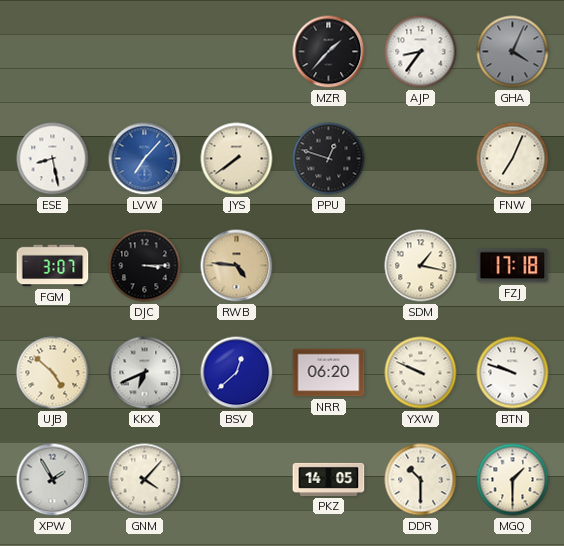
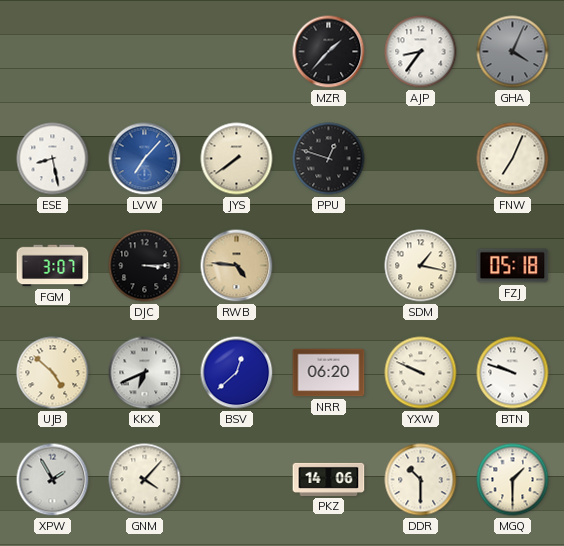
FZJ: 17:18 -> 05:18 (513, 266)
PKZ: 14:05 -> 14:06 (329, 479)
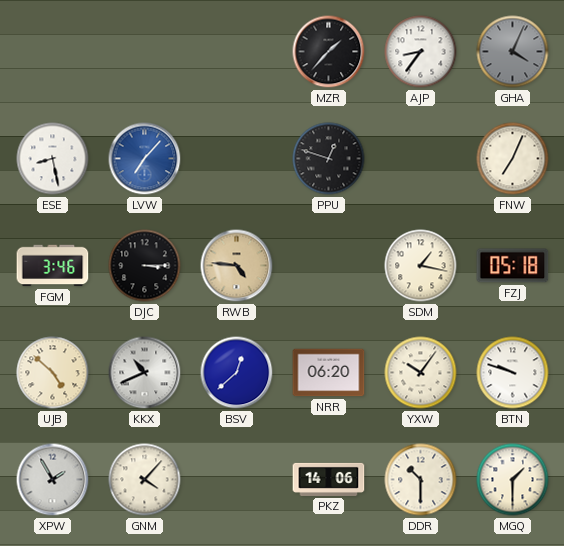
JYS: 7:39 -> none (237, 159)
FGM: 3:07 -> 3:46 (53, 266)
KKX: 6:41 -> 10:41 (145, 373)
YXW: 9:49 -> 10:06 (421, 373)
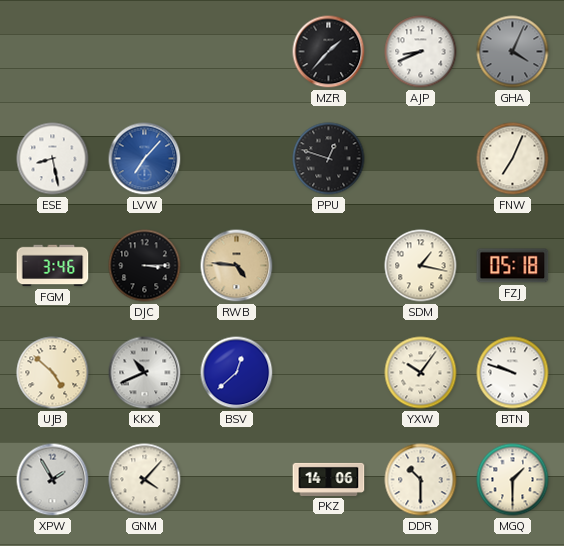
AJP: 8:36 -> 8:41 (421, 52)
NRR: 06:20 -> none (329, 373)
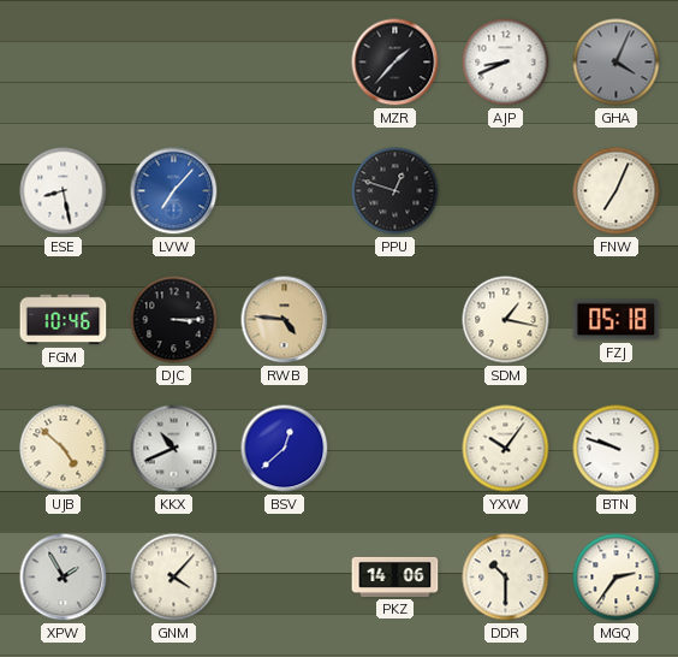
FGM: 3:46 -> 10:46 (64, 320)
MGQ: 1:30 -> 2:36 (617, 578)
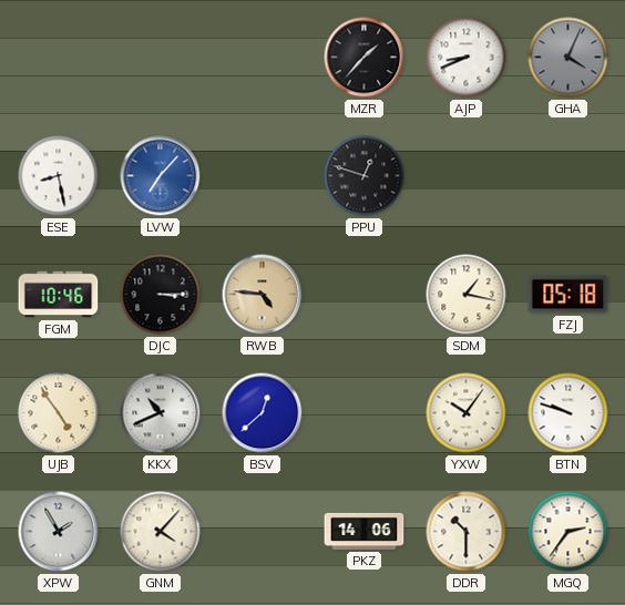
FNW: 7:04 -> none (617, 191)
UJB: 4:52 -> 4:54 (59, 413)
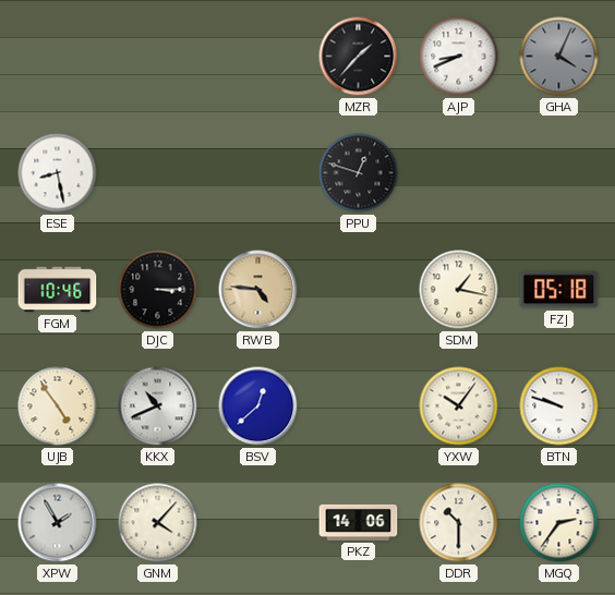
LVW: 7:07 -> none (161, 176)
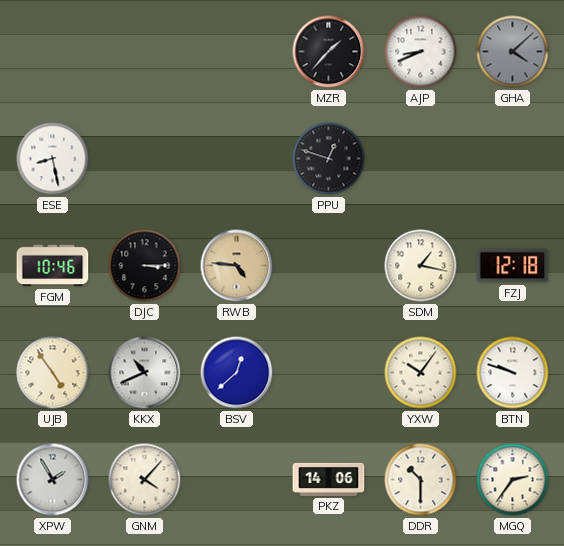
GHA: 4:04 -> 4:08 (513, 52)
FZJ: 05:18 -> 12:18 (513, 266)
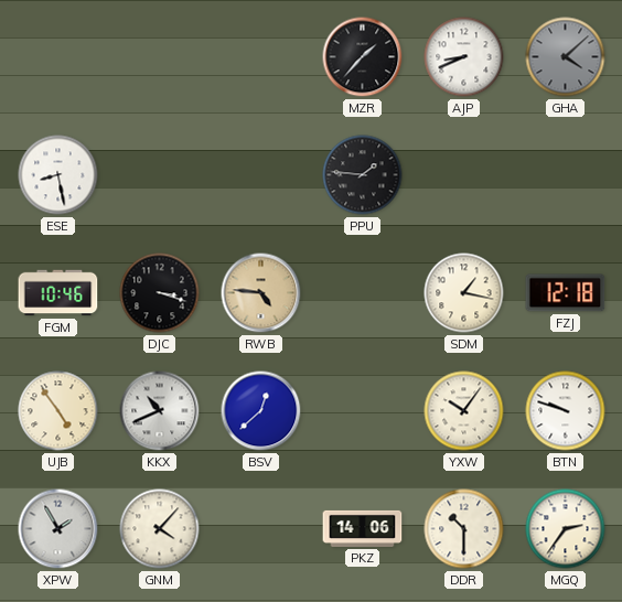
PPU: 12:48 -> 1:46 (363, 175)
DJC: 3:15 -> 3:18 (160, 293)
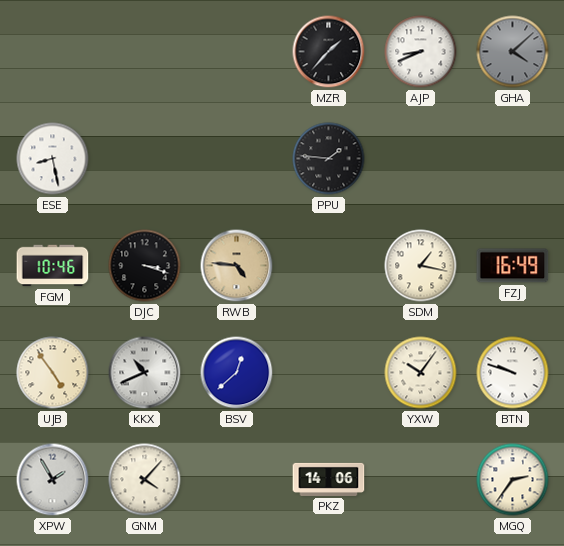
FZJ: 12:18 -> 16:49 (513, 266)
DDR: 10:30 -> none (464, 529)
